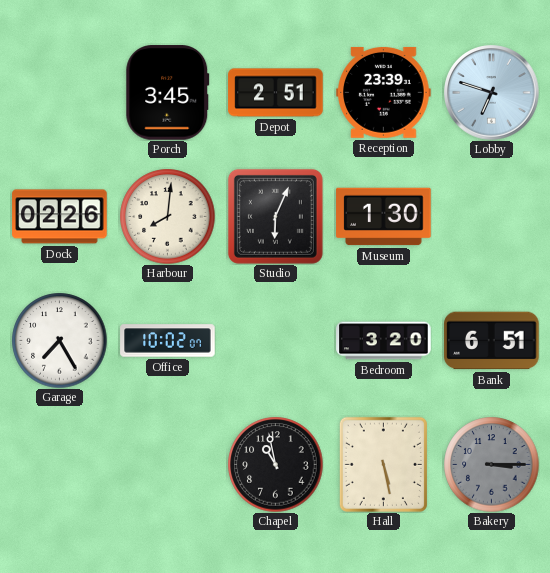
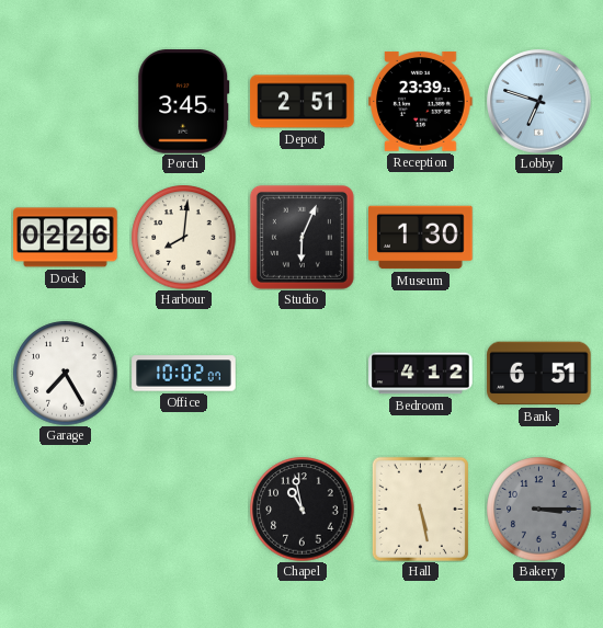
Bedroom: 3:20 -> 4:12 (421, 374)
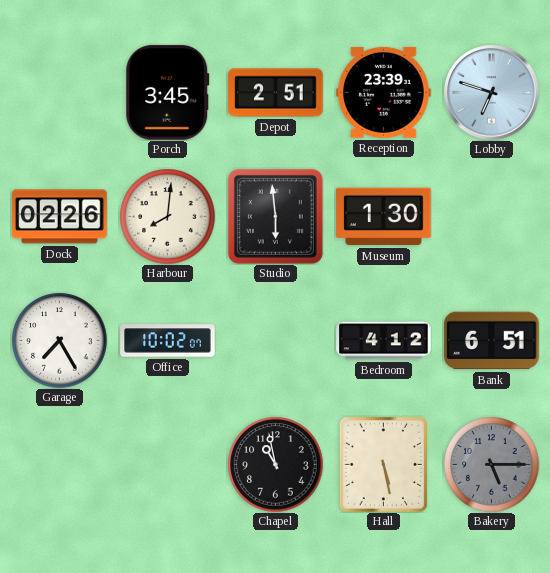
Studio: 6:04 -> 5:59 (275, 216)
Bakery: 3:15 -> 5:15 (491, 464)
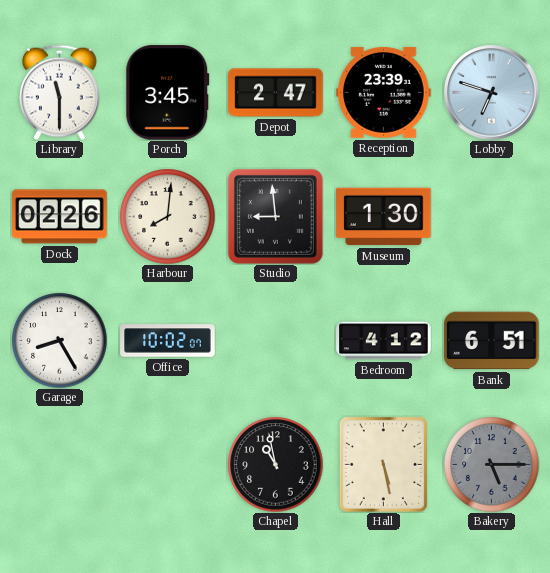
Library: none -> 11:30 (60, 92)
Depot: 2:51 -> 2:47 (276, 93)
Studio: 5:59 -> 8:59 (275, 216)
Garage: 7:25 -> 8:25 (59, 340)
